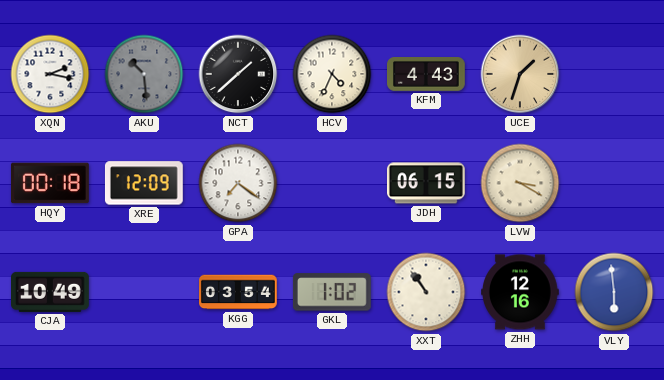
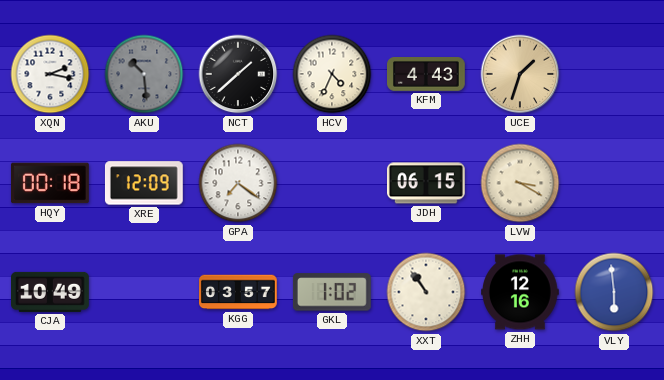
KGG: 03:54 -> 03:57 (239, 292)
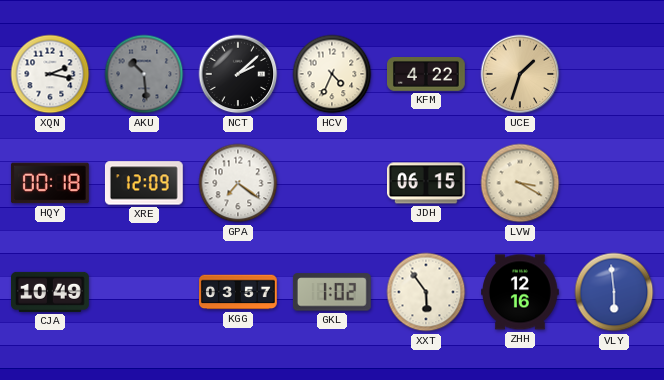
NCT: 1:38 -> 2:08 (238, 74)
KFM: 4:43 -> 4:22 (427, 75)
XXT: 10:54 -> 5:54 (426, 292)
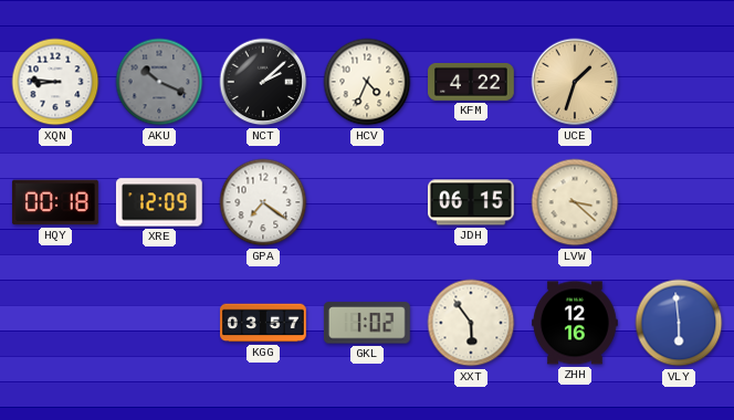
XQN: 2:17 -> 8:46 (55, 82)
AKU: 10:29 -> 10:19 (159, 82)
LVW: 3:20 -> 3:22 (575, 202)
CJA: 10:49 -> none (51, 292)
